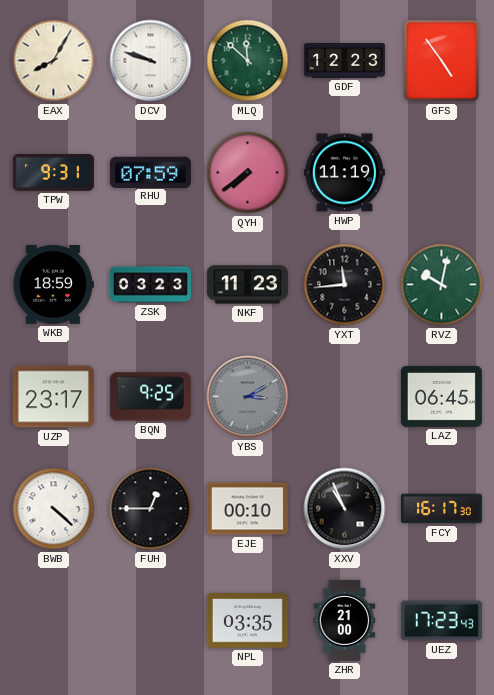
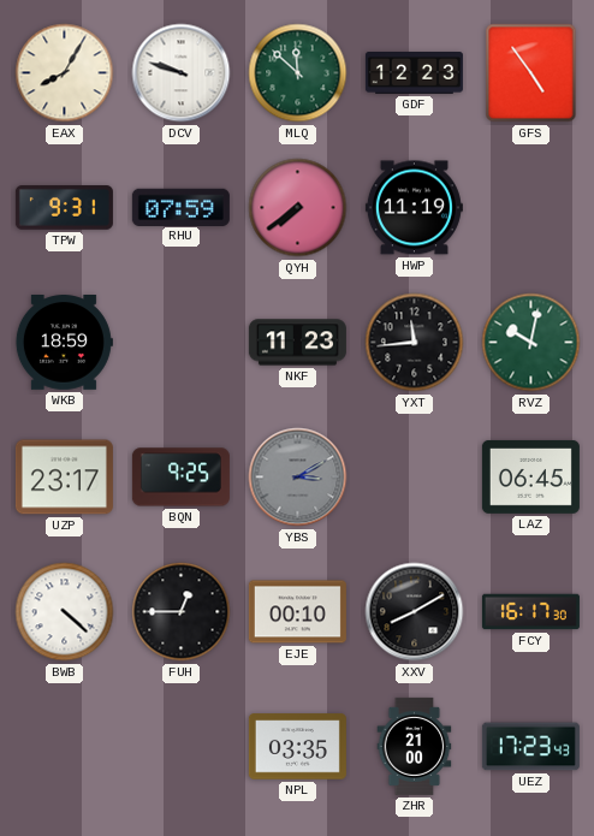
ZSK: 03:23 -> none (150, 285)
XXV: 10:56 -> 8:10 (415, 612)
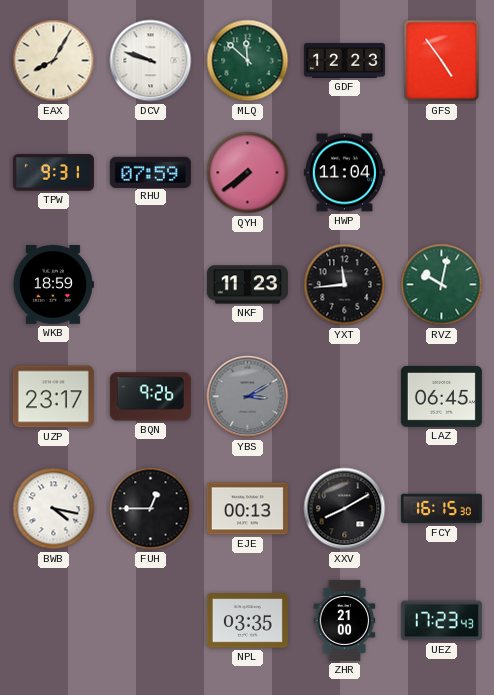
HWP: 11:19 -> 11:04 (344, 173)
BQN: 9:25 -> 9:26 (150, 397)
BWB: 4:22 -> 4:17 (54, 509)
EJE: 00:10 -> 00:13 (247, 509)
FCY: 16:17 -> 16:15 (441, 509)
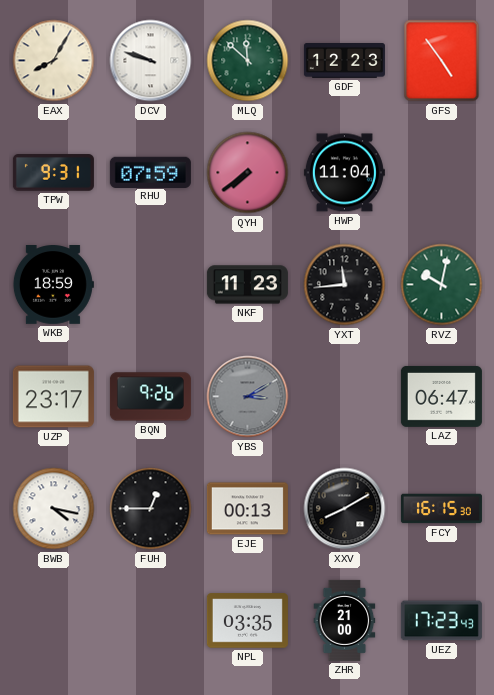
LAZ: 06:45 -> 06:47 (441, 396)
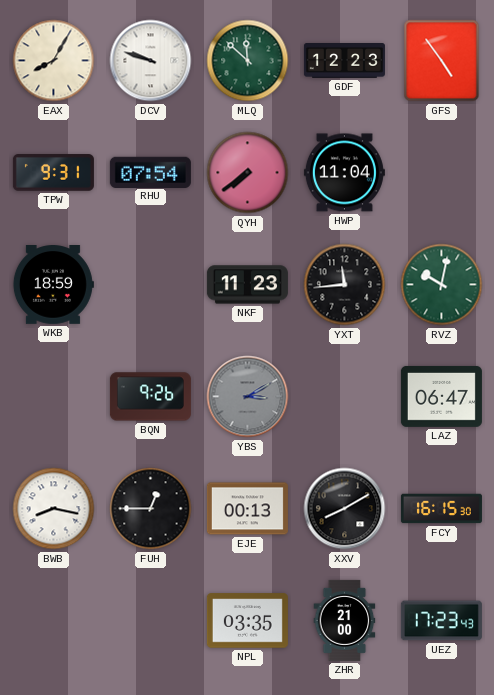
RHU: 07:59 -> 07:54 (150, 172)
UZP: 23:17 -> none (53, 397)
BWB: 4:17 -> 8:17 (54, 509)
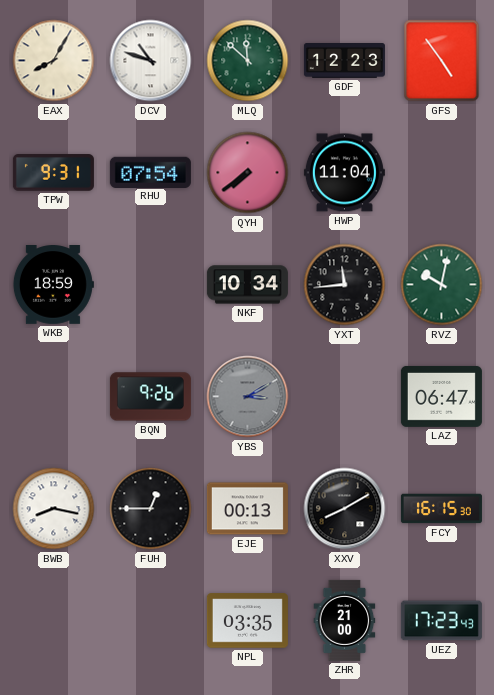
DCV: 9:48 -> 10:48 (151, 61)
NKF: 11:23 -> 10:34 (247, 285)
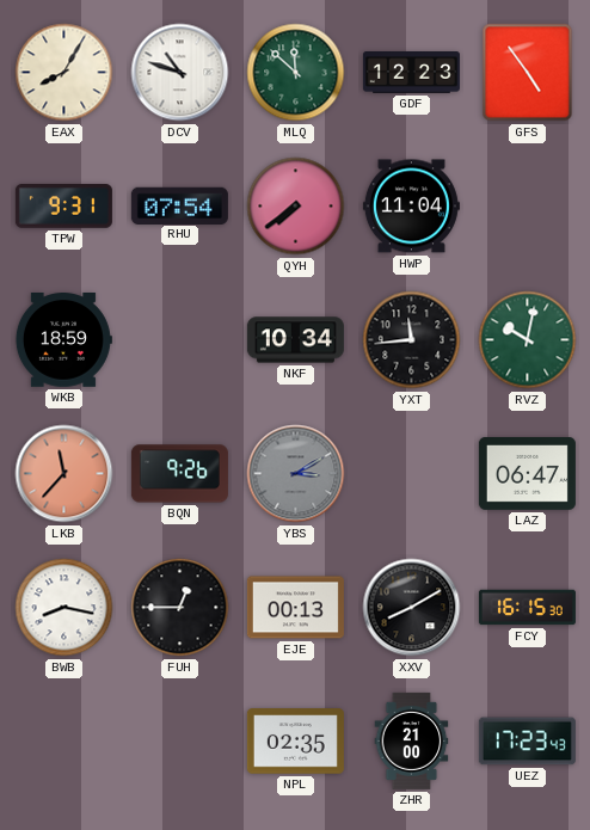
LKB: none -> 11:37 (64, 474)
NPL: 03:35 -> 02:35 (295, 742)
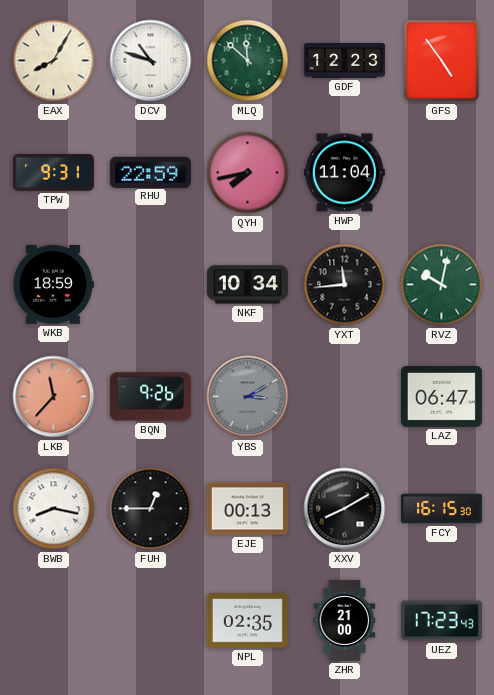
RHU: 07:54 -> 22:59 (150, 172)
QYH: 7:39 -> 7:43 (248, 173)
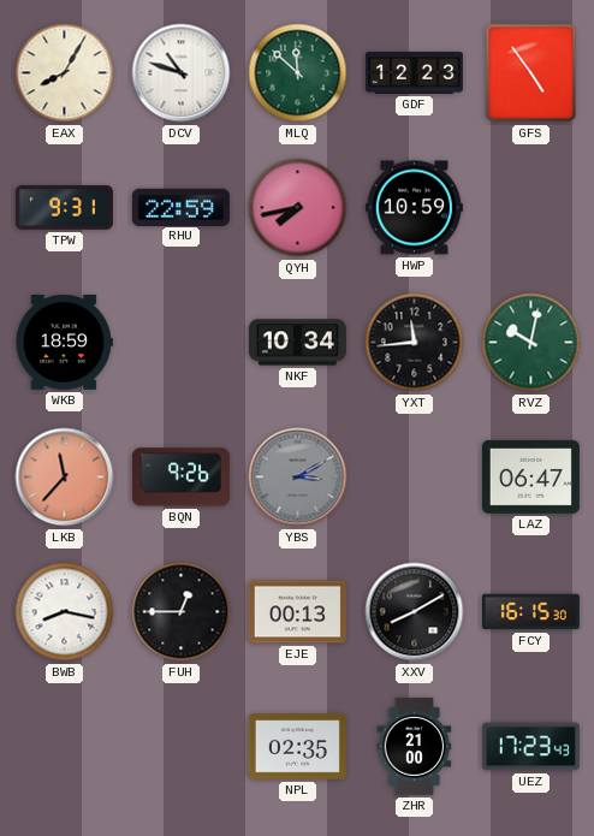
HWP: 11:04 -> 10:59 (414, 208)
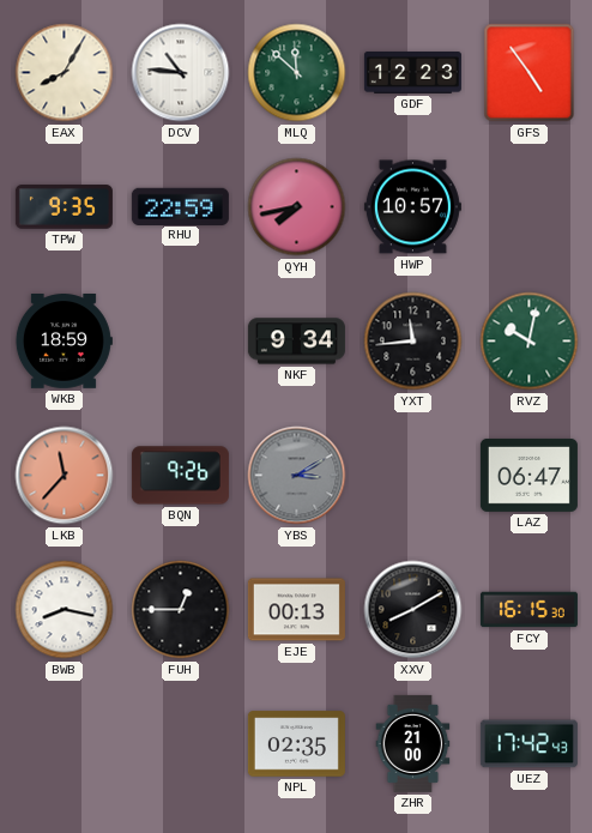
DCV: 10:48 -> 10:46 (181, 73)
TPW: 9:31 -> 9:35 (64, 207)
HWP: 10:59 -> 10:57 (412, 207)
NKF: 10:34 -> 9:34 (296, 342)
UEZ: 17:23 -> 17:42 (528, 744)
